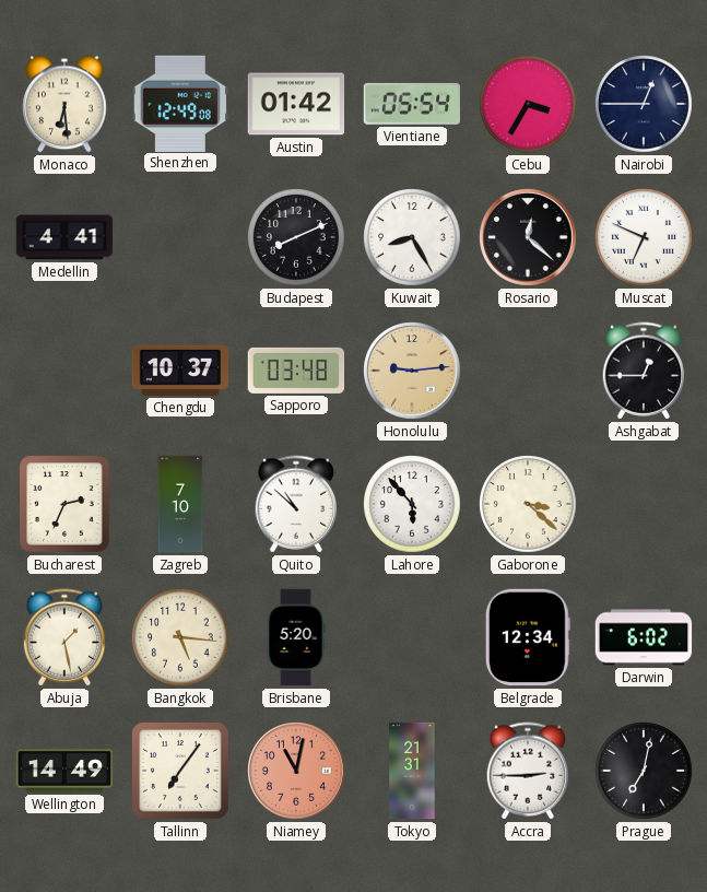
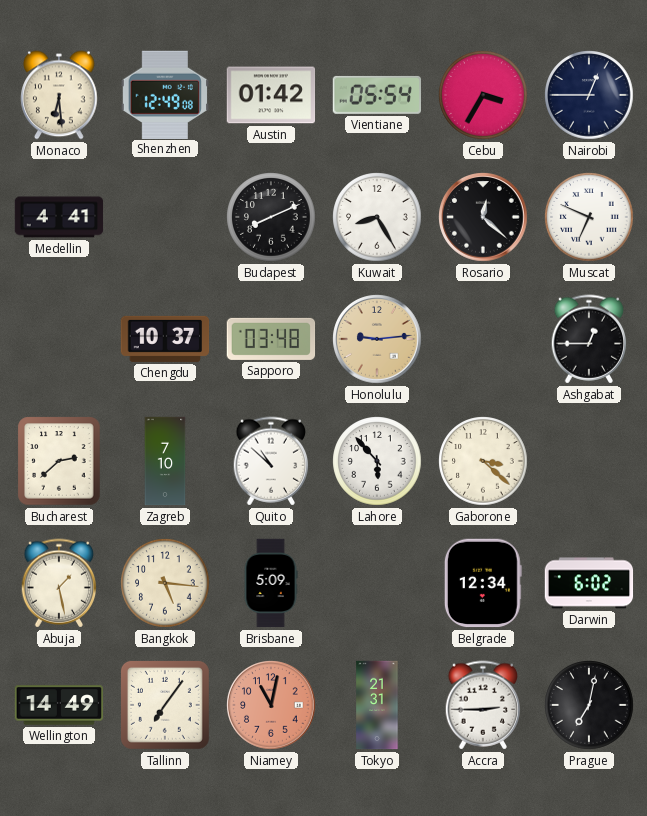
Bucharest: 2:34 -> 2:38 (59, 461)
Brisbane: 5:20 -> 5:09 (271, 583)
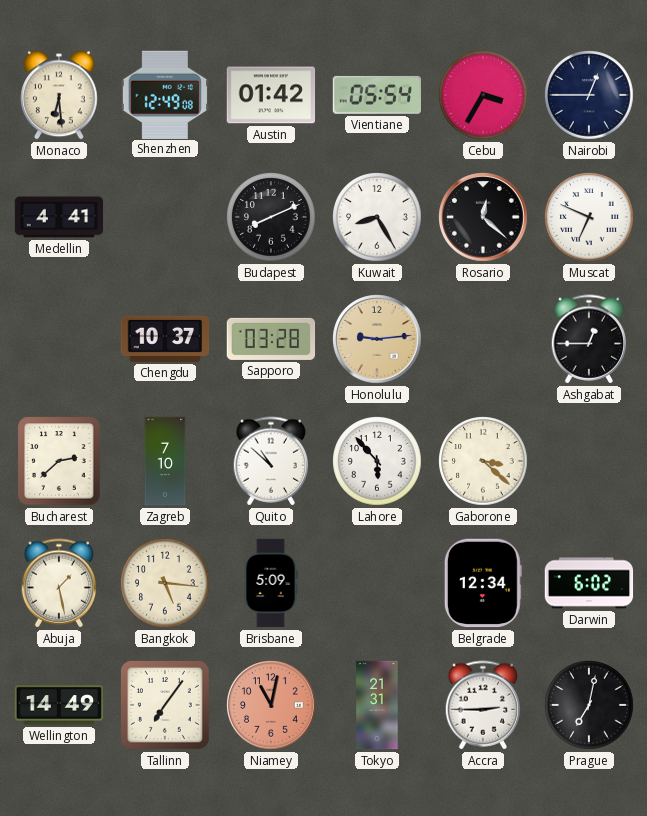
Sapporo: 03:48 -> 03:28 (271, 339)
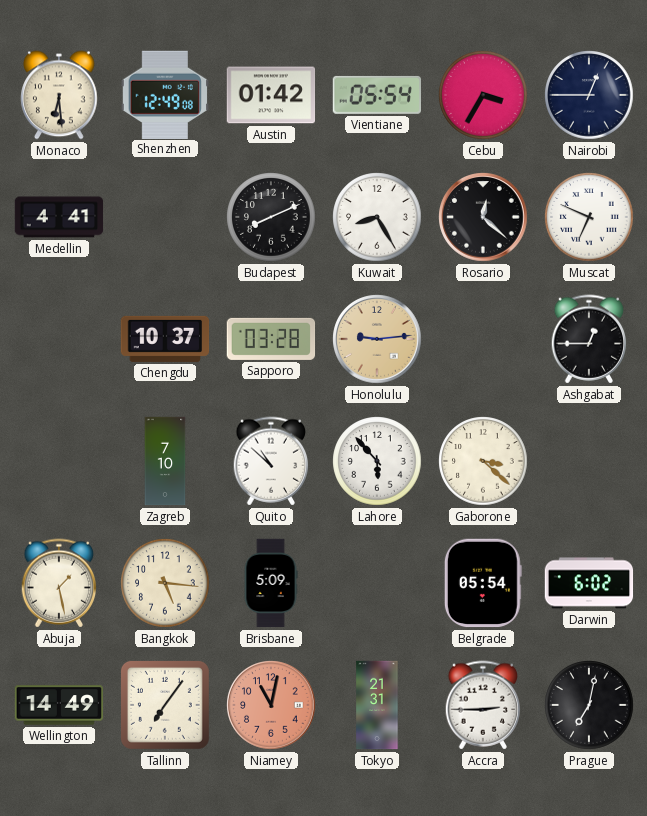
Bucharest: 2:38 -> none (59, 461)
Belgrade: 12:34 -> 05:54 (483, 583)
